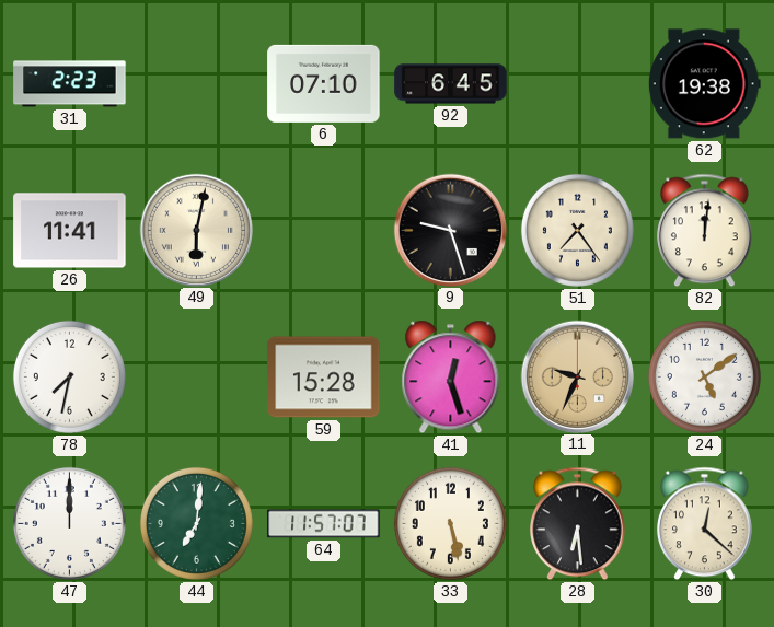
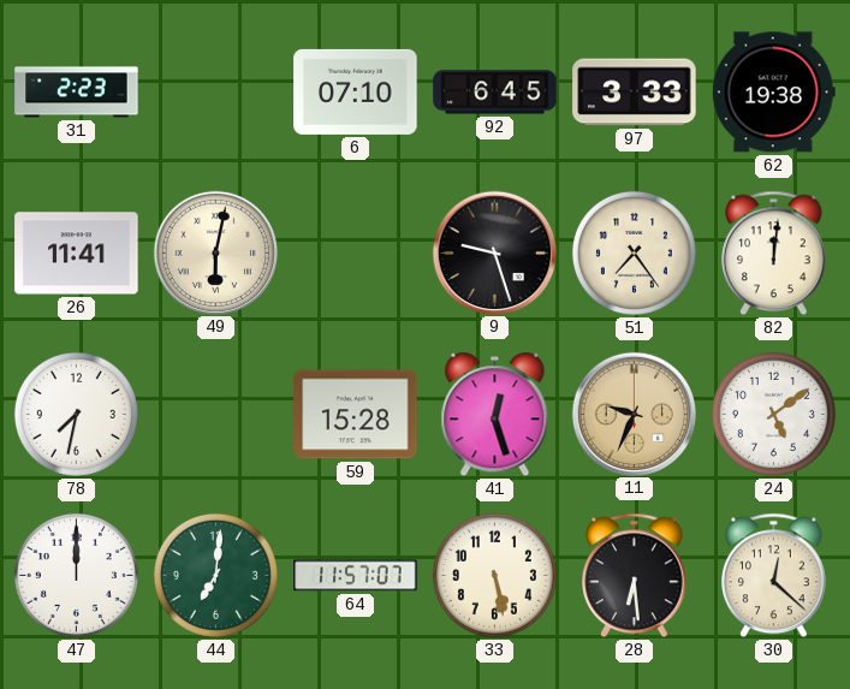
97: none -> 3:33 (635, 93)
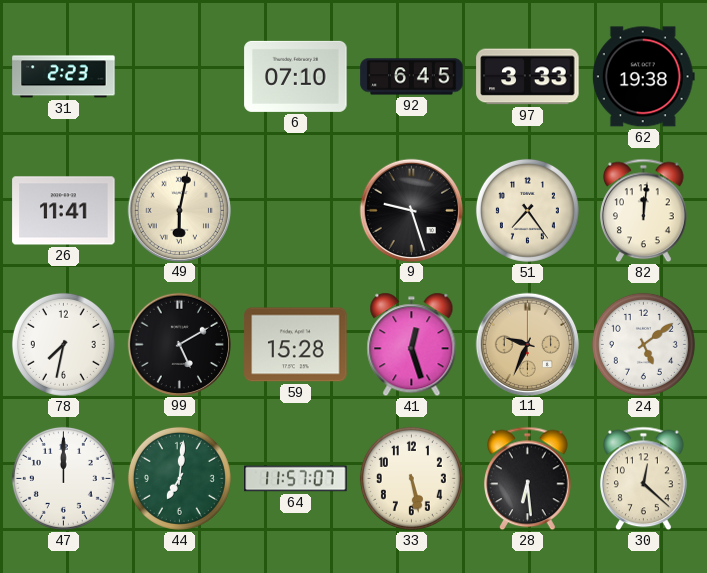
99: none -> 5:10 (179, 344)
